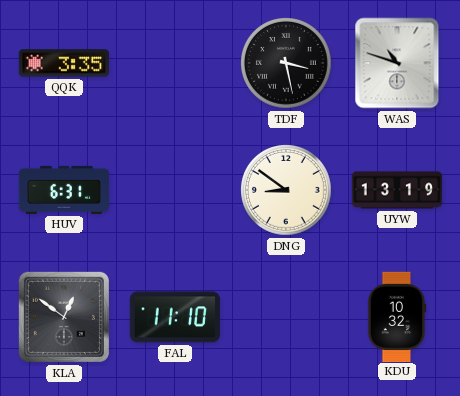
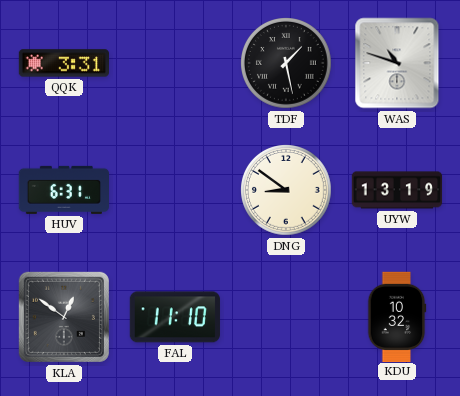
QQK: 3:35 -> 3:31 (64, 63)
TDF: 3:28 -> 1:28 (287, 64)
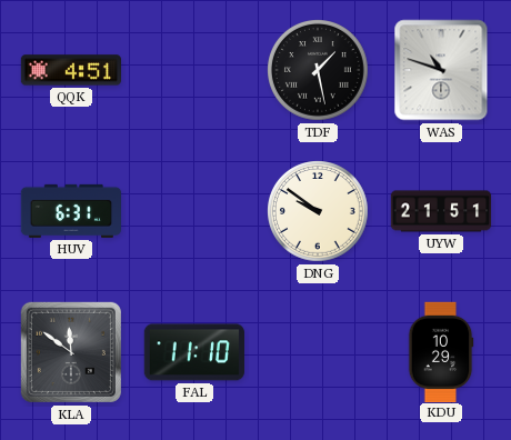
QQK: 3:31 -> 4:51 (71, 70)
DNG: 8:51 -> 9:51 (319, 212)
UYW: 13:19 -> 21:51 (441, 211)
KLA: 12:51 -> 11:51 (71, 352)
KDU: 10:32 -> 10:29 (441, 351)
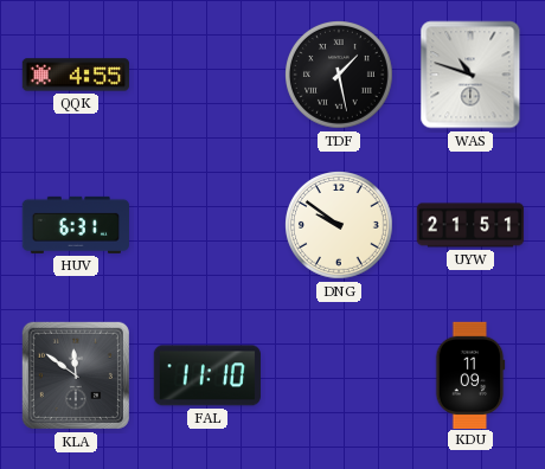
QQK: 4:51 -> 4:55 (76, 75)
KDU: 10:29 -> 11:09 (470, 374)
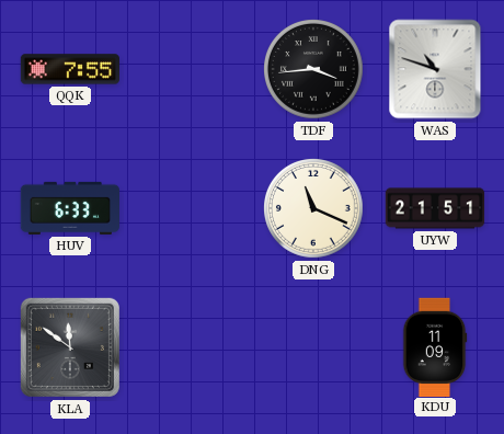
QQK: 4:55 -> 7:55 (70, 69)
TDF: 1:28 -> 3:44 (314, 70)
HUV: 6:31 -> 6:33 (69, 208)
DNG: 9:51 -> 11:19 (314, 209)
FAL: 11:10 -> none (206, 375)
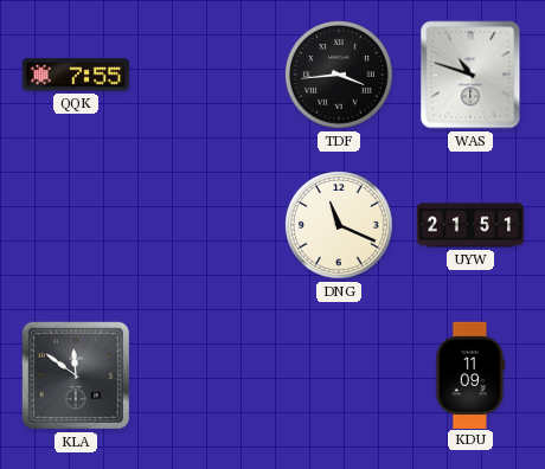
HUV: 6:33 -> none (69, 208)
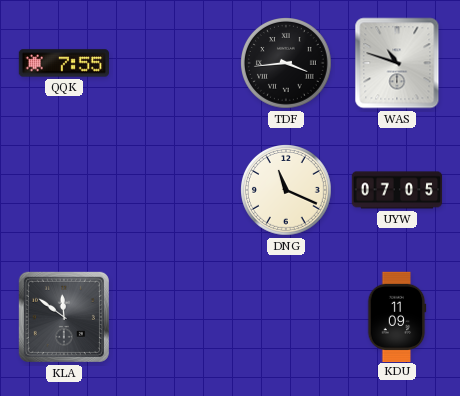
UYW: 21:51 -> 07:05 (397, 190)
